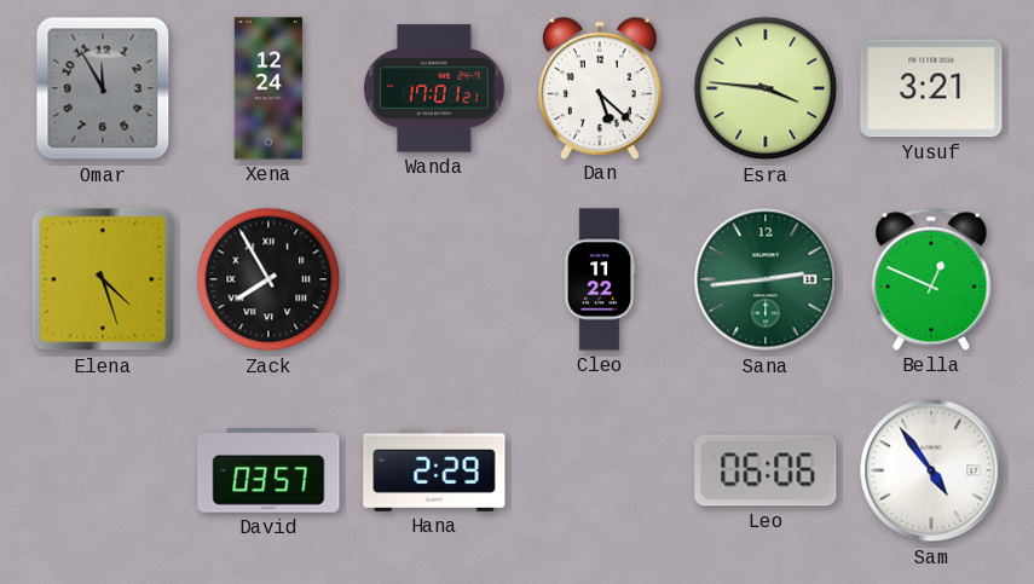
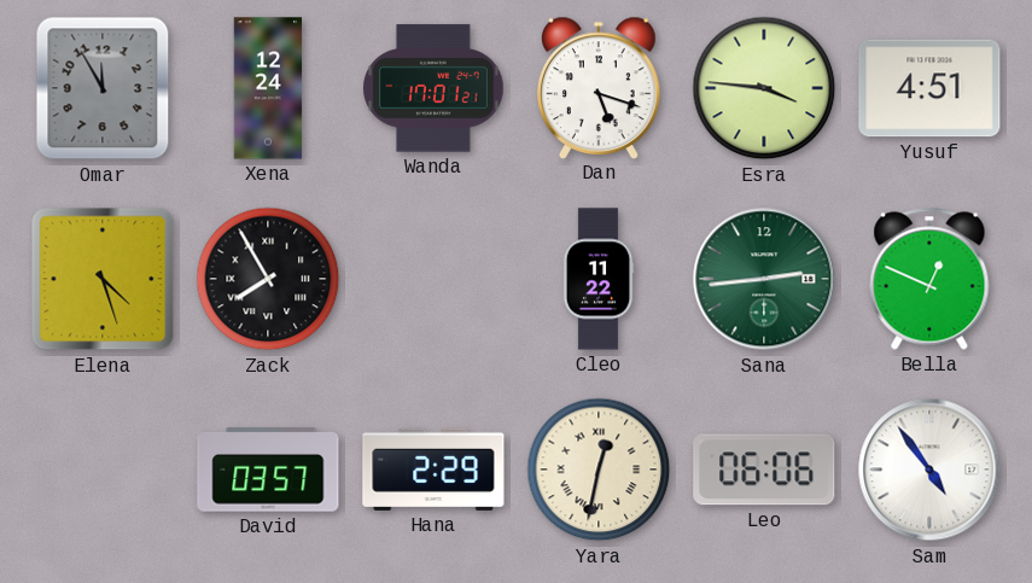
Dan: 5:22 -> 5:18 (599, 87)
Yusuf: 3:21 -> 4:51 (929, 88)
Yara: none -> 12:32 (599, 470)
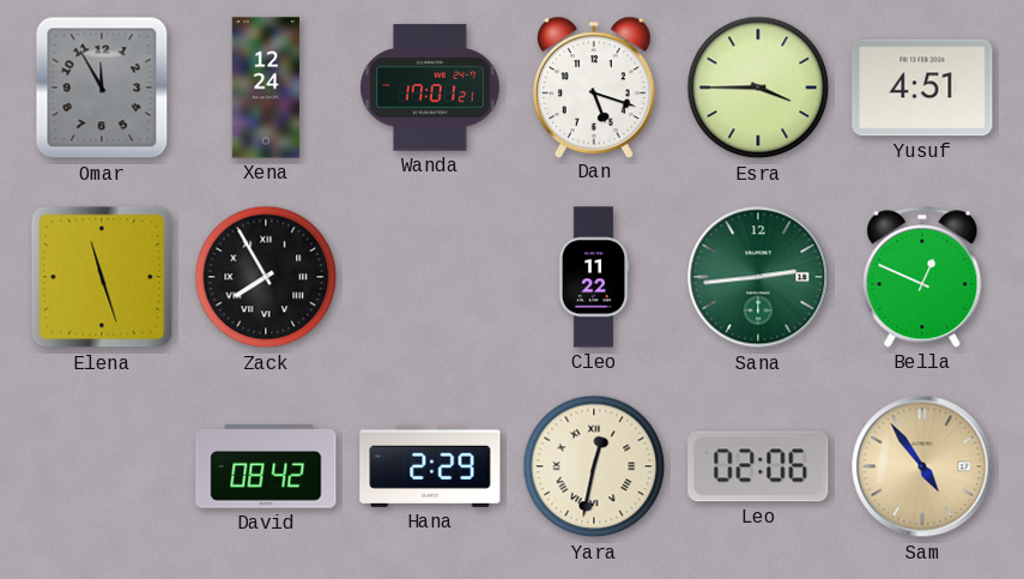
Esra: 3:46 -> 3:45 (758, 88)
Elena: 4:27 -> 11:27 (102, 277)
David: 03:57 -> 08:42 (266, 466)
Leo: 06:06 -> 02:06 (758, 466)
Sam dial: white -> champagne (922, 466)
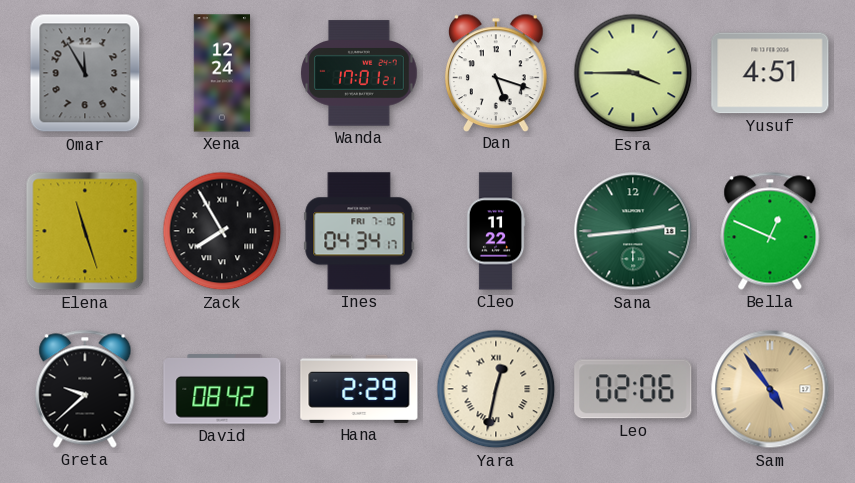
Ines: none -> 04:34 (359, 231)
Greta: none -> 9:38 (85, 389)
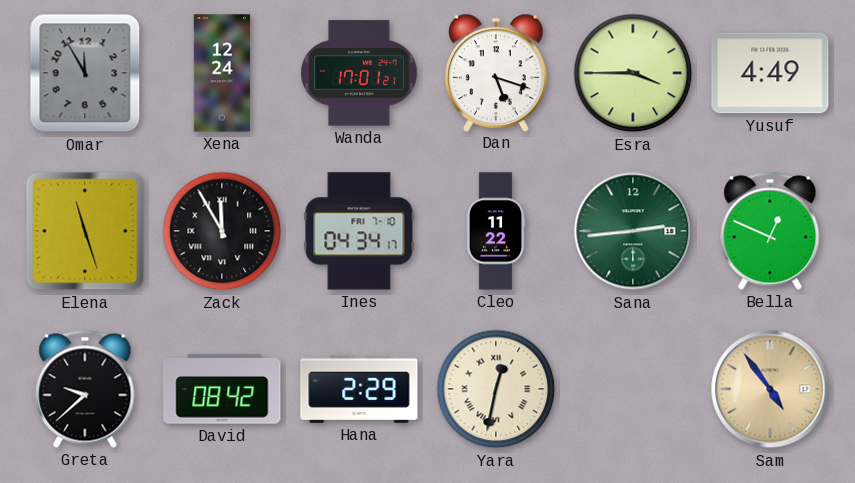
Yusuf: 4:51 -> 4:49 (770, 73)
Zack: 7:55 -> 11:55 (222, 231)
Leo: 02:06 -> none (633, 389)
